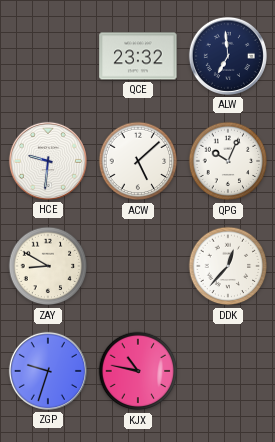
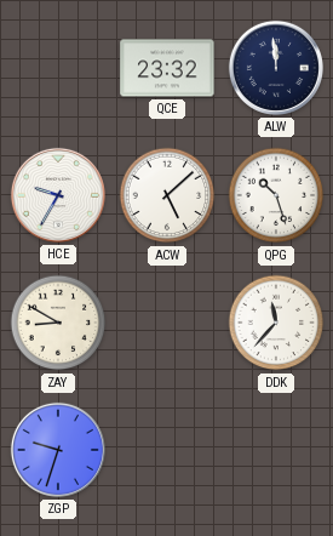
ALW: 6:59 -> 11:59 (276, 68)
HCE: 9:31 -> 9:35 (58, 195)
QPG: 10:04 -> 10:27 (276, 195)
DDK: 12:37 -> 11:37 (276, 323)
KJX: 10:47 -> none (138, 371)
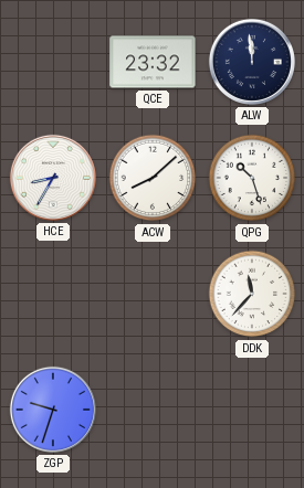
HCE: 9:35 -> 8:35 (53, 178)
ACW: 5:08 -> 8:08 (153, 178)
ZAY: 8:50 -> none (58, 323)
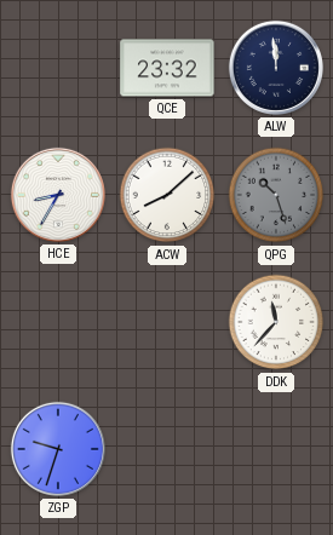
QPG dial: white -> grey (276, 195)
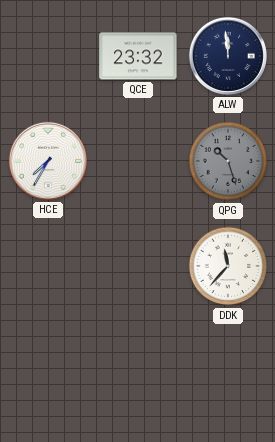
HCE: 8:35 -> 7:35 (48, 161)
ACW: 8:08 -> none (167, 195)
ZGP: 9:33 -> none (58, 449)
